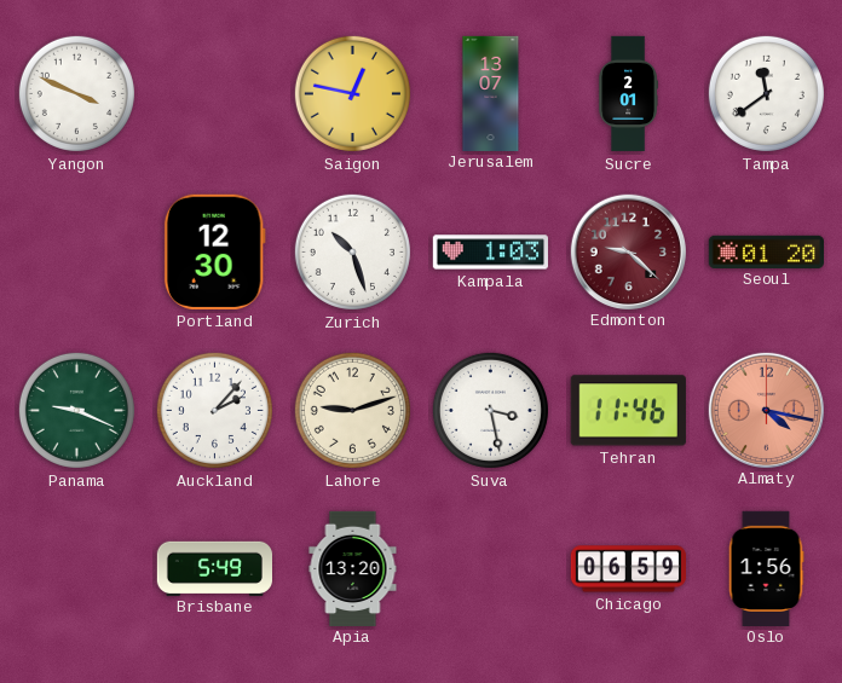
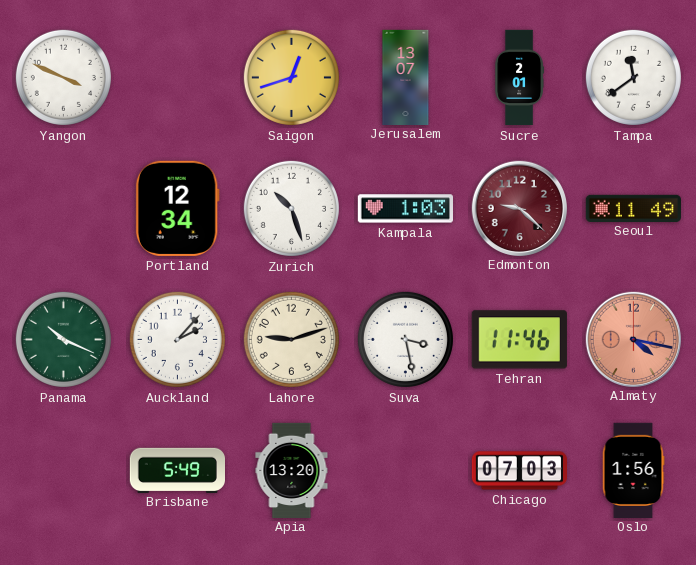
Saigon: 12:47 -> 12:42 (291, 77)
Portland: 12:30 -> 12:34 (177, 208)
Seoul: 01:20 -> 11:49 (633, 208)
Panama: 9:19 -> 10:19 (63, 339)
Chicago: 06:59 -> 07:03 (519, 471)
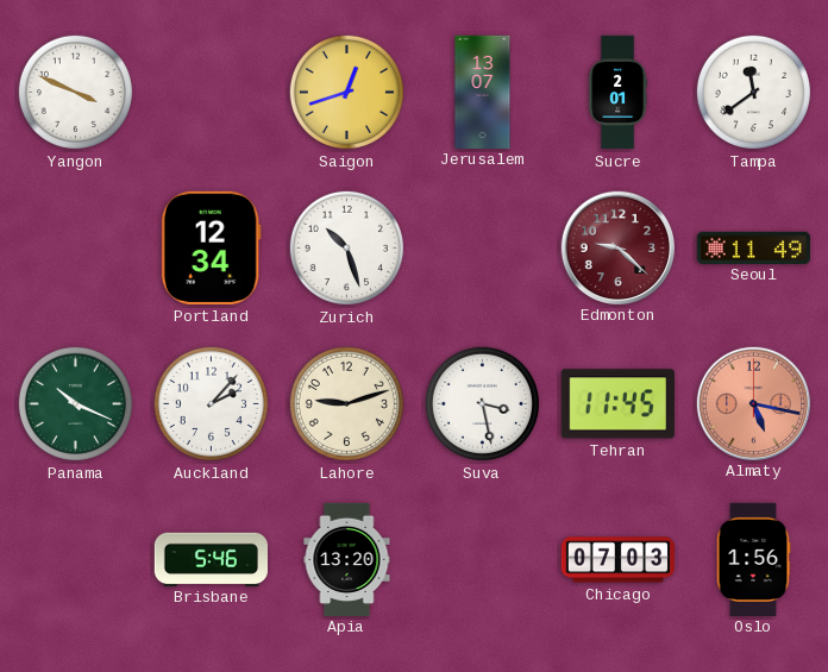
Kampala: 1:03 -> none (405, 209)
Tehran: 11:46 -> 11:45 (617, 404)
Almaty: 4:17 -> 5:17 (753, 403)
Brisbane: 5:49 -> 5:46 (211, 559)
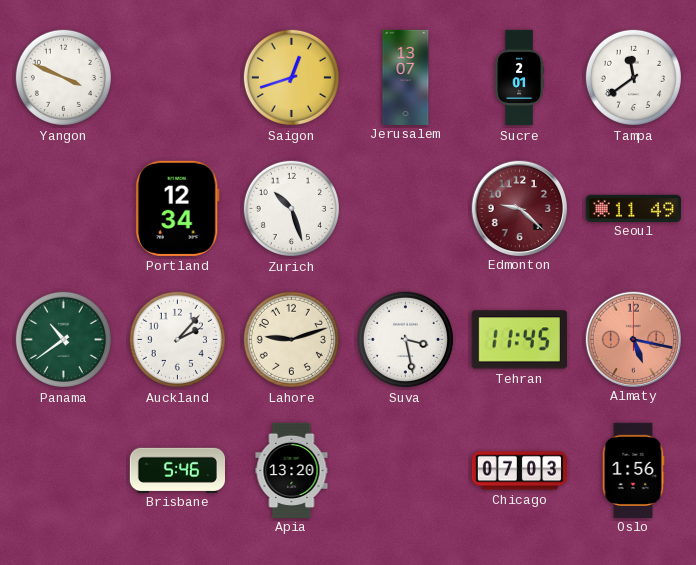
Panama: 10:19 -> 10:39 (63, 339)
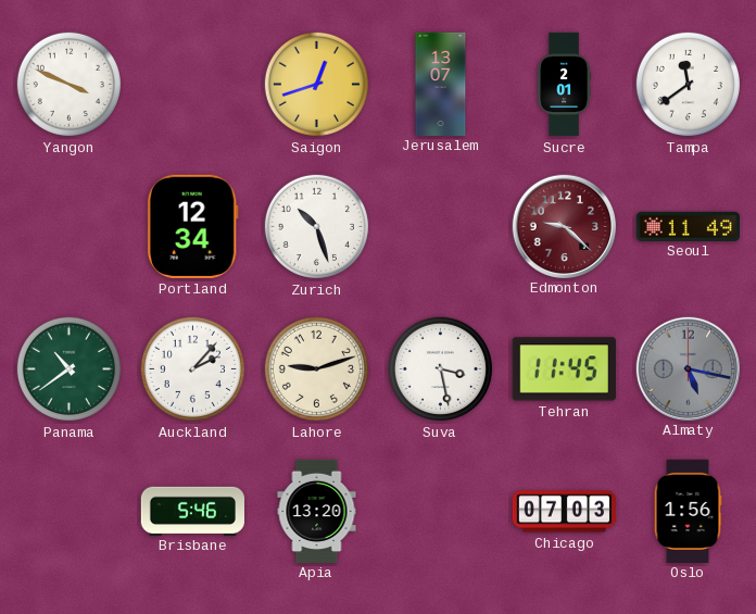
Almaty dial: salmon -> grey (688, 368)
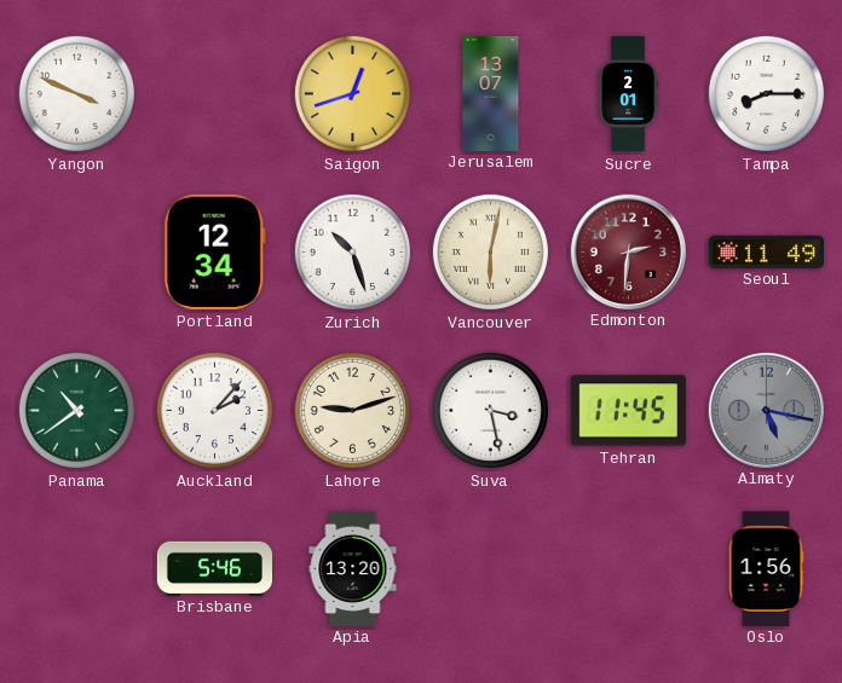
Tampa: 11:39 -> 8:15 (766, 93)
Vancouver: none -> 6:02 (490, 251)
Edmonton: 9:22 -> 2:31 (628, 251)
Chicago: 07:03 -> none (564, 512)
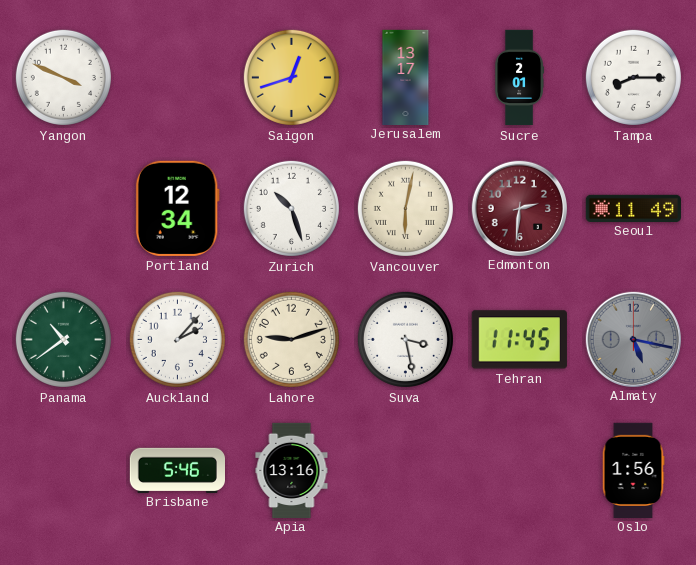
Jerusalem: 13:07 -> 13:17 (406, 77)
Apia: 13:20 -> 13:16 (292, 470)
